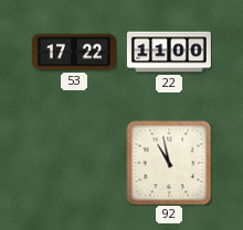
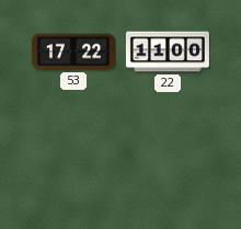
92: 10:58 -> none (169, 163)
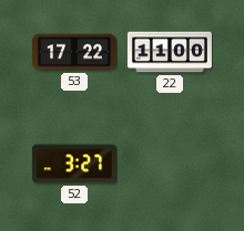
52: none -> 3:27 (74, 164)
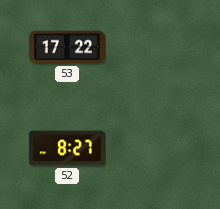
22: 11:00 -> none (170, 52)
52: 3:27 -> 8:27 (67, 148)
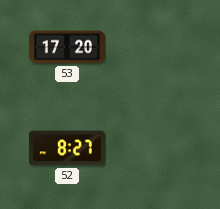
53: 17:22 -> 17:20 (67, 47)
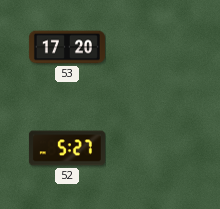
52: 8:27 -> 5:27 (67, 148)
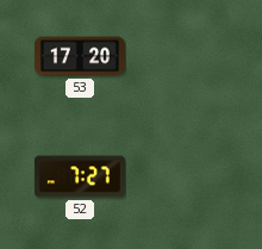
52: 5:27 -> 7:27 (80, 176)
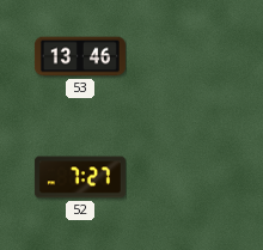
53: 17:20 -> 13:46 (80, 56)
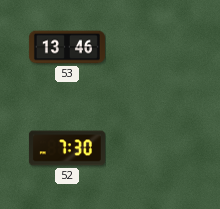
52: 7:27 -> 7:30 (67, 148)
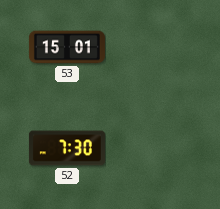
53: 13:46 -> 15:01 (67, 47)
